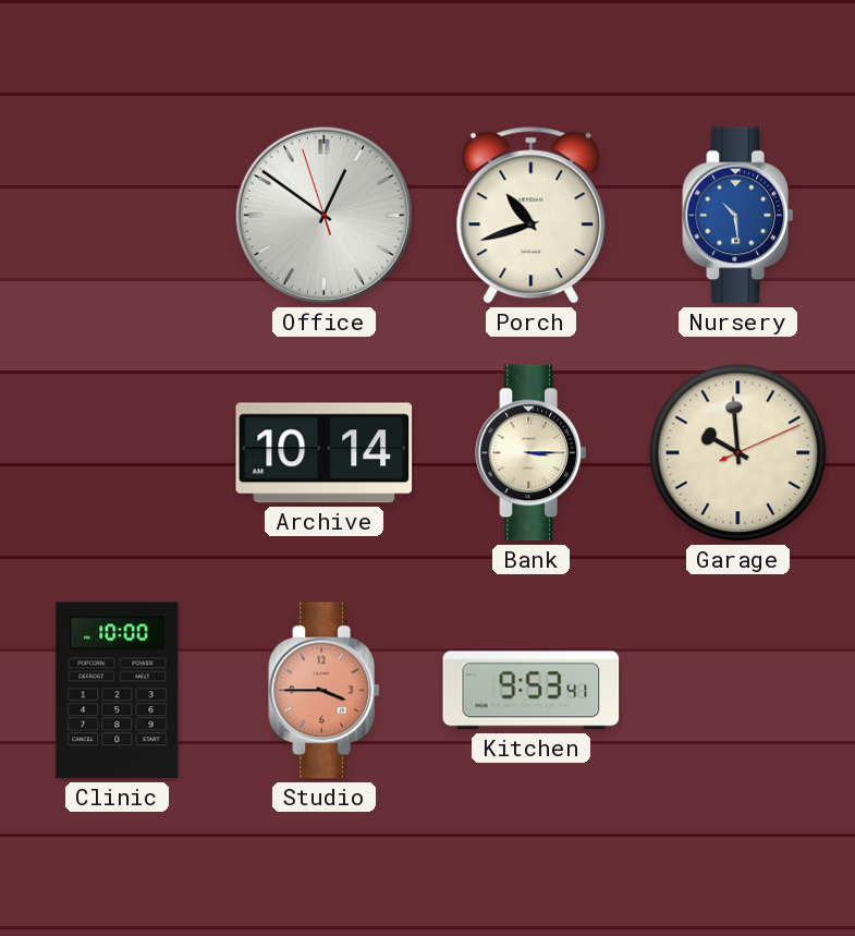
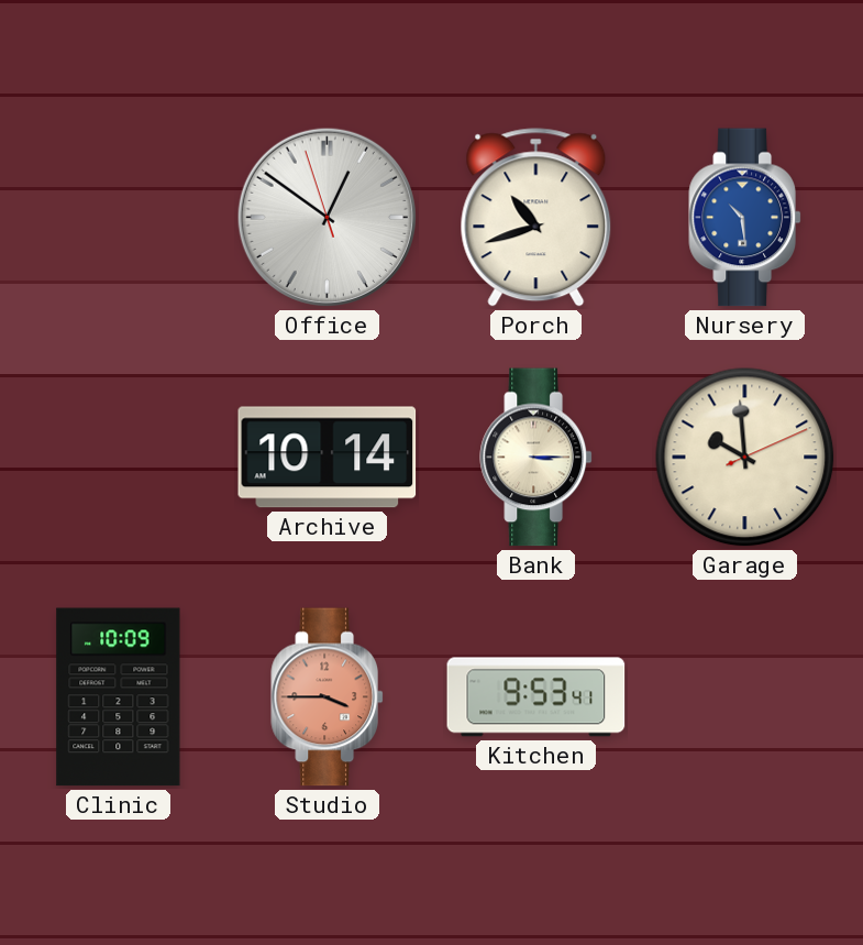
Clinic: 10:00 -> 10:09 (119, 697)
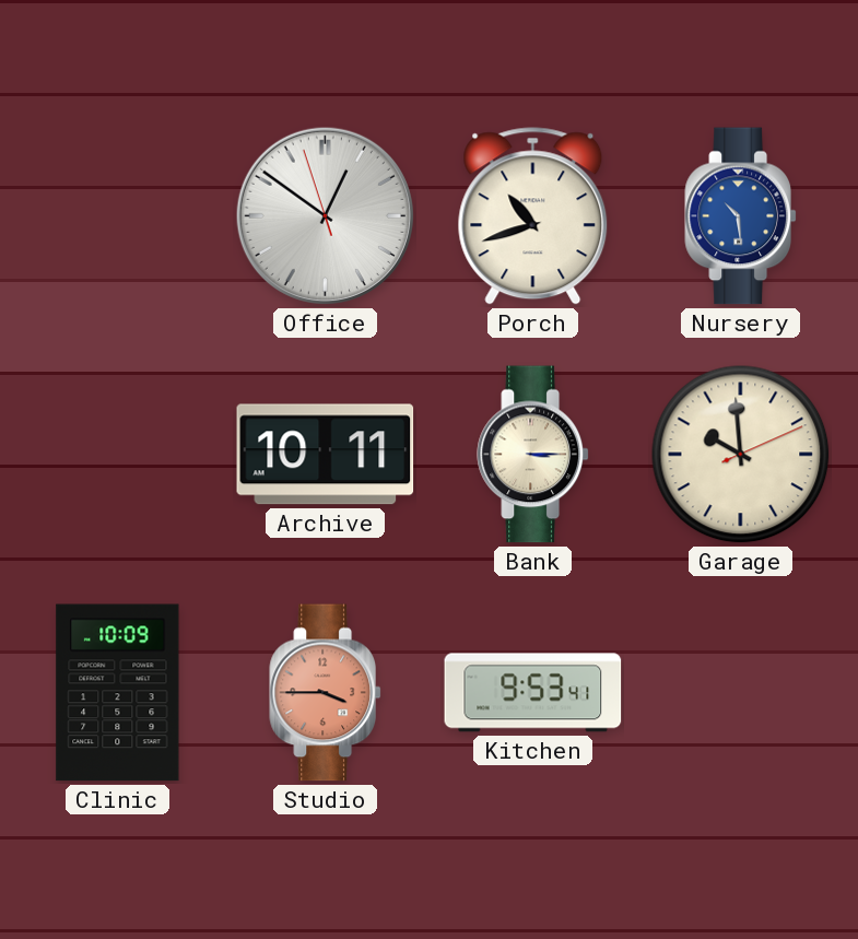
Archive: 10:14 -> 10:11 (326, 455)
